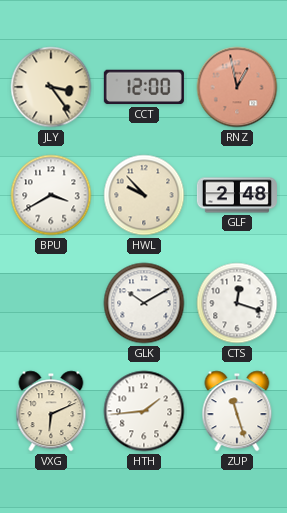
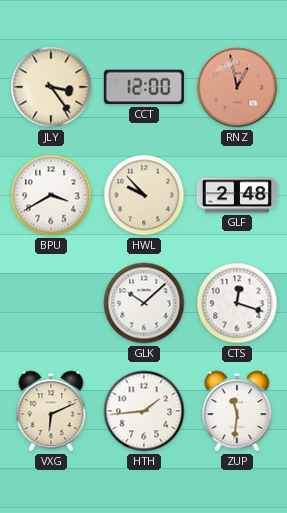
GLK: 10:10 -> 10:08 (144, 303)
ZUP: 11:27 -> 11:31 (237, 411)
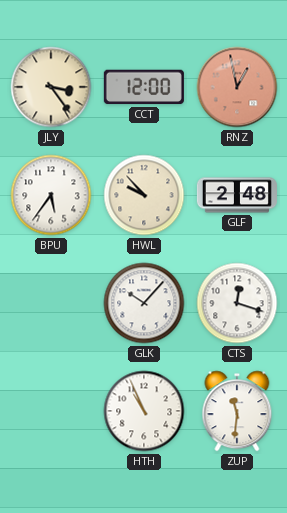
BPU: 3:40 -> 5:36 (51, 195)
GLK: 10:08 -> 10:07 (144, 303)
VXG: 6:11 -> none (51, 411)
HTH: 1:44 -> 10:56 (144, 411)
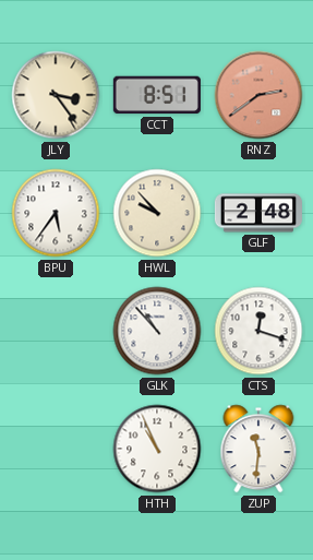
CCT: 12:00 -> 8:51 (157, 95)
RNZ: 12:58 -> 2:39 (258, 95)
GLK: 10:07 -> 10:53 (157, 331)
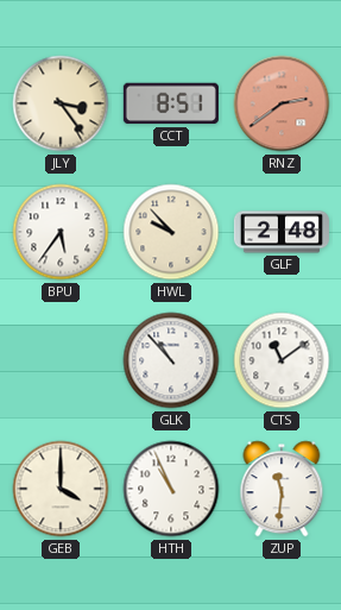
CTS: 12:18 -> 11:09 (282, 360)
GEB: none -> 4:00 (61, 489)
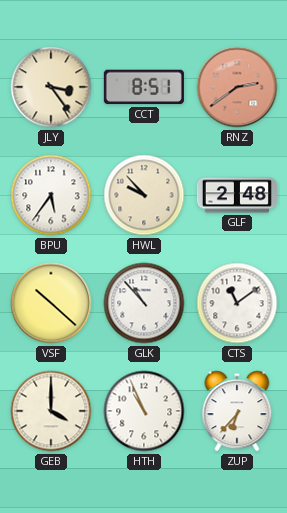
VSF: none -> 10:22 (51, 303)
ZUP: 11:31 -> 6:37 (237, 411)
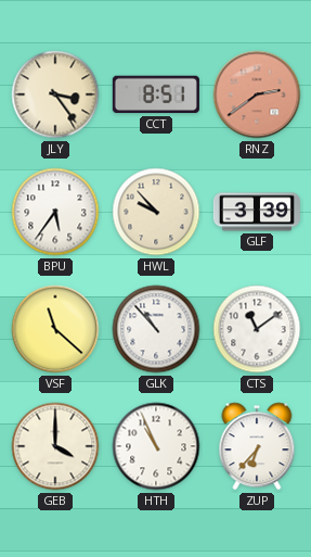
GLF: 2:48 -> 3:39 (257, 212)
VSF: 10:22 -> 11:22 (55, 329)
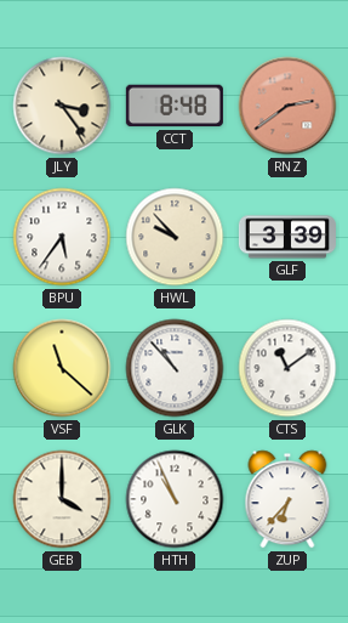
CCT: 8:51 -> 8:48 (175, 106)
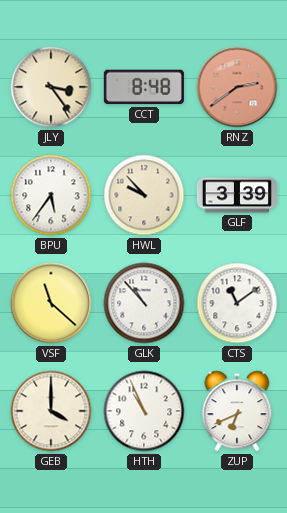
ZUP: 6:37 -> 6:41 (237, 411)
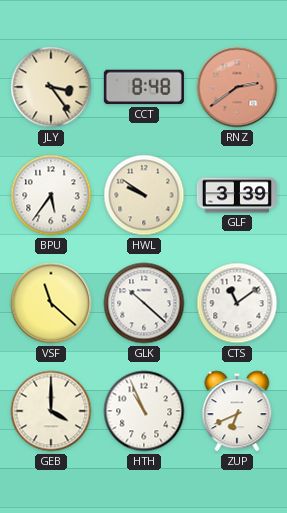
HWL: 9:53 -> 9:51 (144, 195)
GLK: 10:53 -> 10:22 (144, 303)
